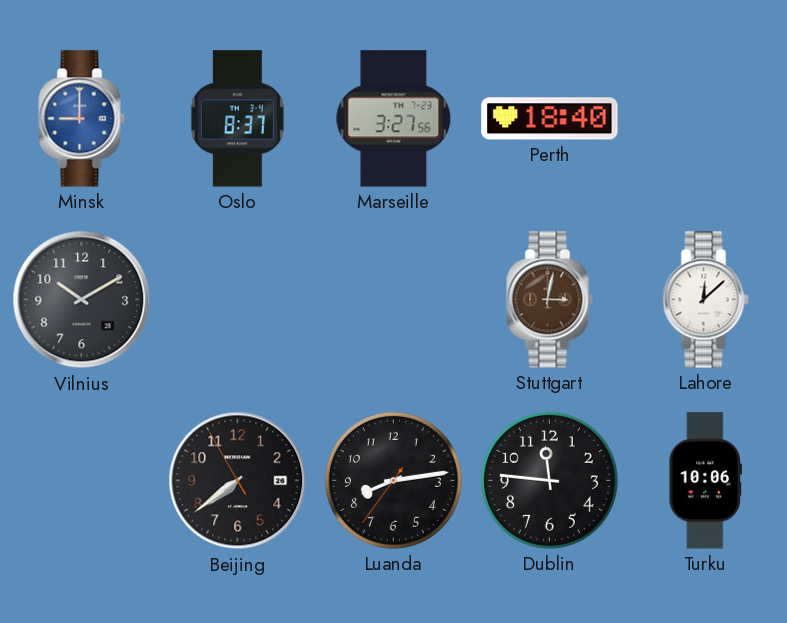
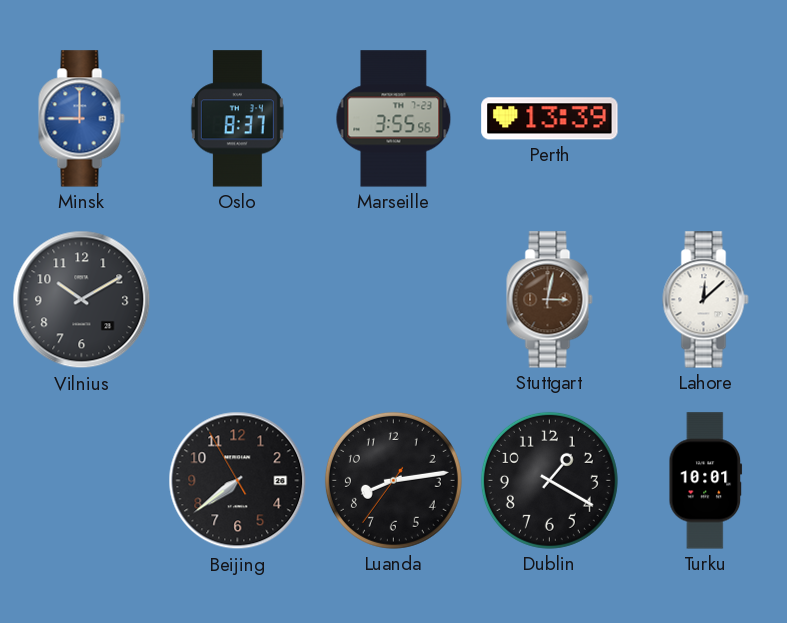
Marseille: 3:27 -> 3:55 (394, 119)
Perth: 18:40 -> 13:39 (550, 119)
Dublin: 11:46 -> 1:20 (549, 480)
Turku: 10:06 -> 10:01 (706, 481)
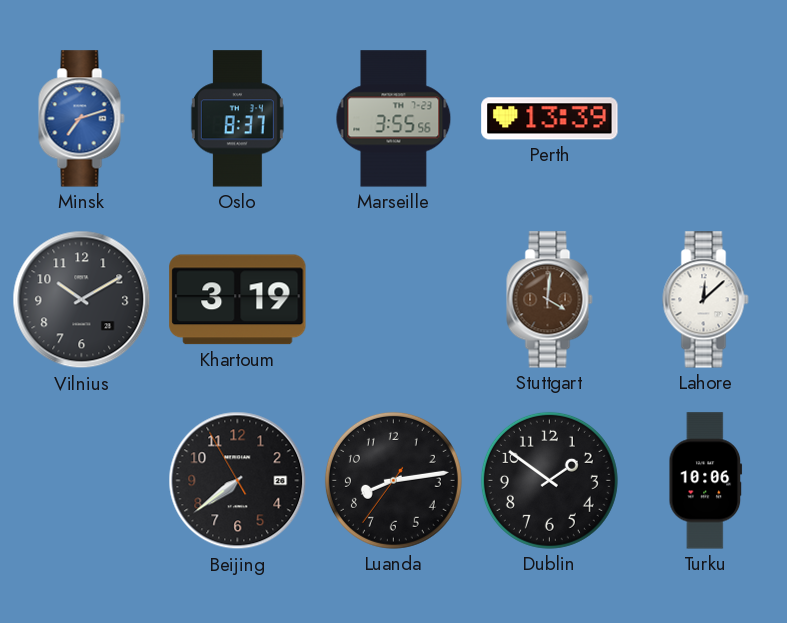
Minsk: 9:00 -> 7:12 (82, 119)
Khartoum: none -> 3:19 (238, 300)
Stuttgart: 3:02 -> 4:01 (550, 300)
Dublin: 1:20 -> 1:51 (549, 480)
Turku: 10:01 -> 10:06 (706, 481)
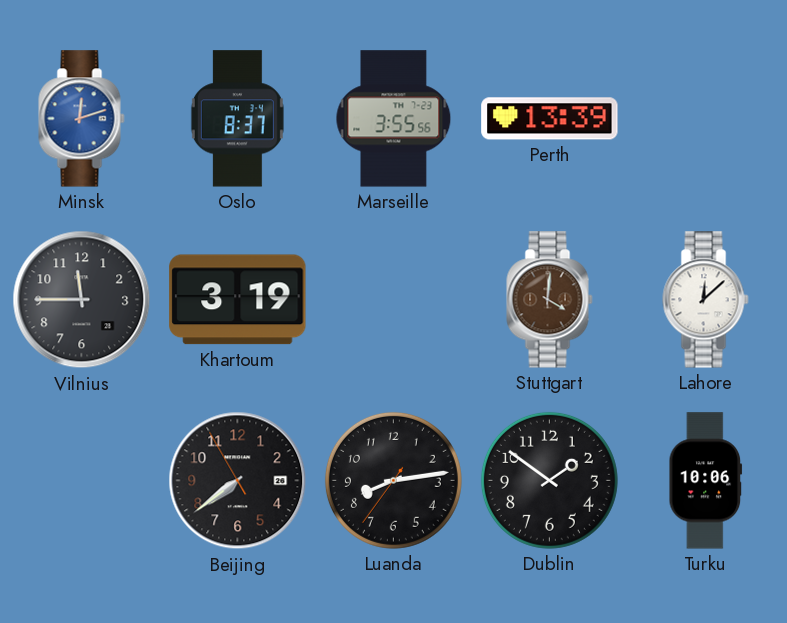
Minsk: 7:12 -> 12:12 (82, 119)
Vilnius: 10:10 -> 11:45 (82, 300)
